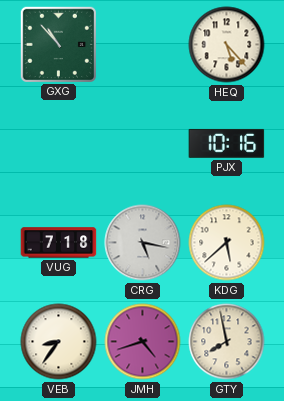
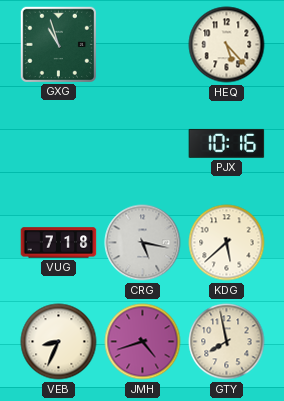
GXG: 10:53 -> 10:57 (58, 44)
VEB: 8:36 -> 8:34 (59, 342)
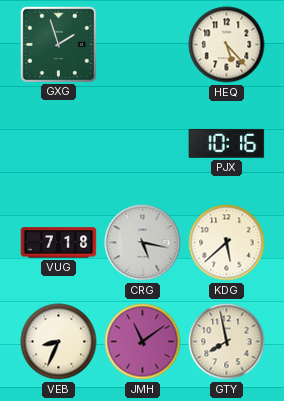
GXG: 10:57 -> 1:57 (58, 44)
JMH: 4:42 -> 11:09 (143, 342)
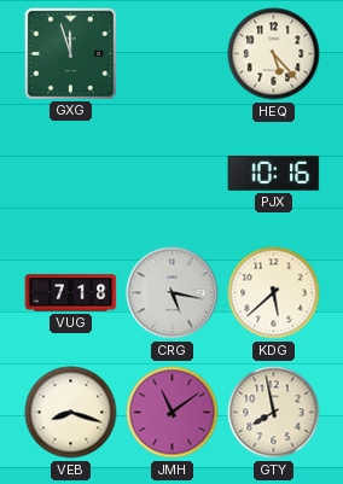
GXG: 1:57 -> 11:57 (70, 53)
VEB: 8:34 -> 8:18 (71, 413)
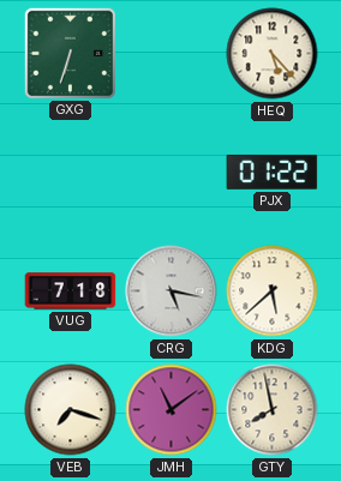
GXG: 11:57 -> 6:33 (70, 53)
PJX: 10:16 -> 01:22 (273, 172)
VEB: 8:18 -> 7:18 (71, 410)
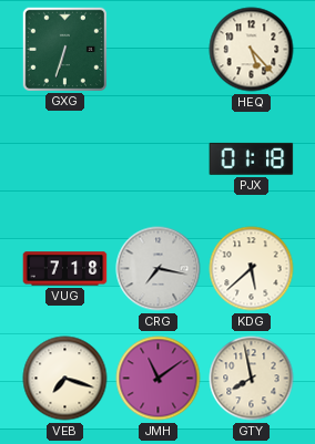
PJX: 01:22 -> 01:18 (252, 158)
CRG: 5:17 -> 7:17 (159, 269)
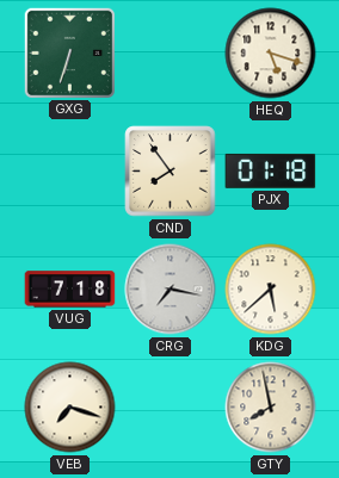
HEQ: 5:23 -> 5:18 (271, 54)
CND: none -> 7:54 (171, 172)
JMH: 11:09 -> none (159, 379)
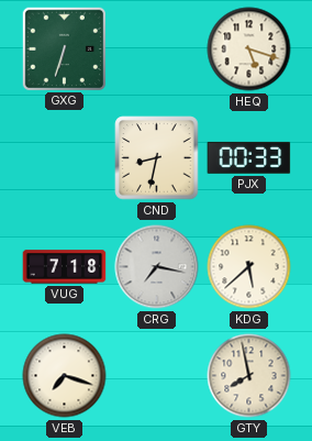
CND: 7:54 -> 8:32 (157, 158)
PJX: 01:18 -> 00:33 (249, 157)
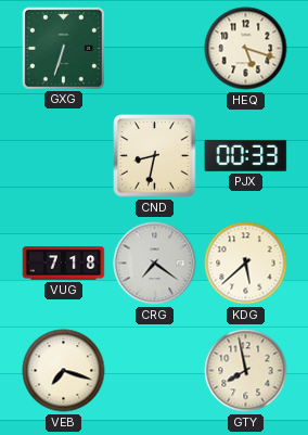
CRG: 7:17 -> 7:21 (155, 264)
